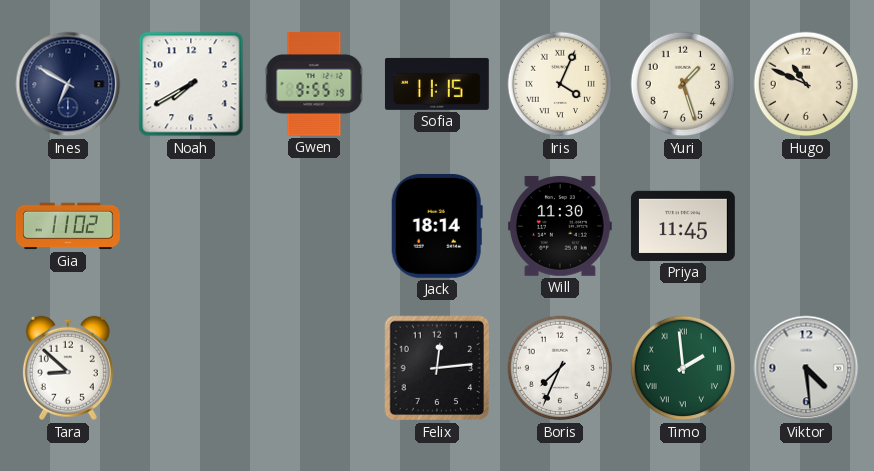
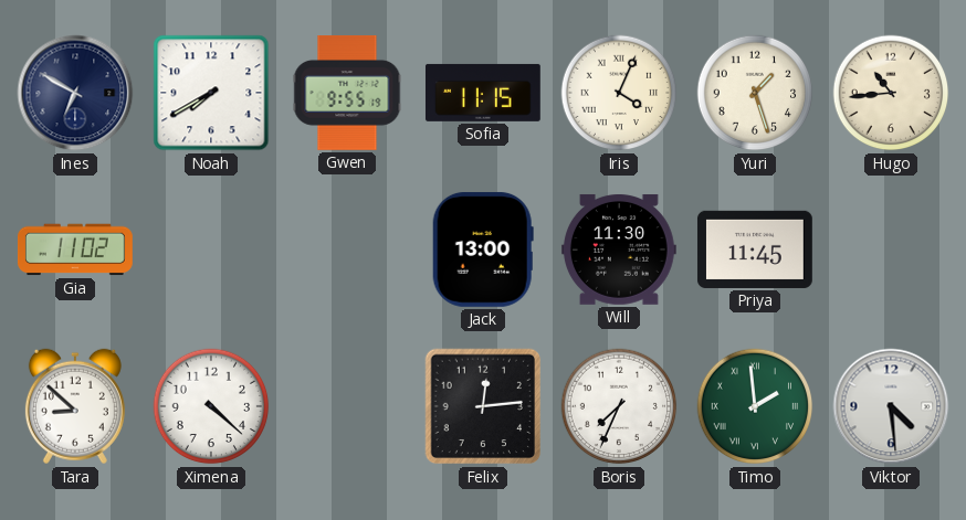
Hugo: 10:49 -> 10:44 (891, 93)
Jack: 18:14 -> 13:00 (483, 250)
Ximena: none -> 4:22 (211, 406)
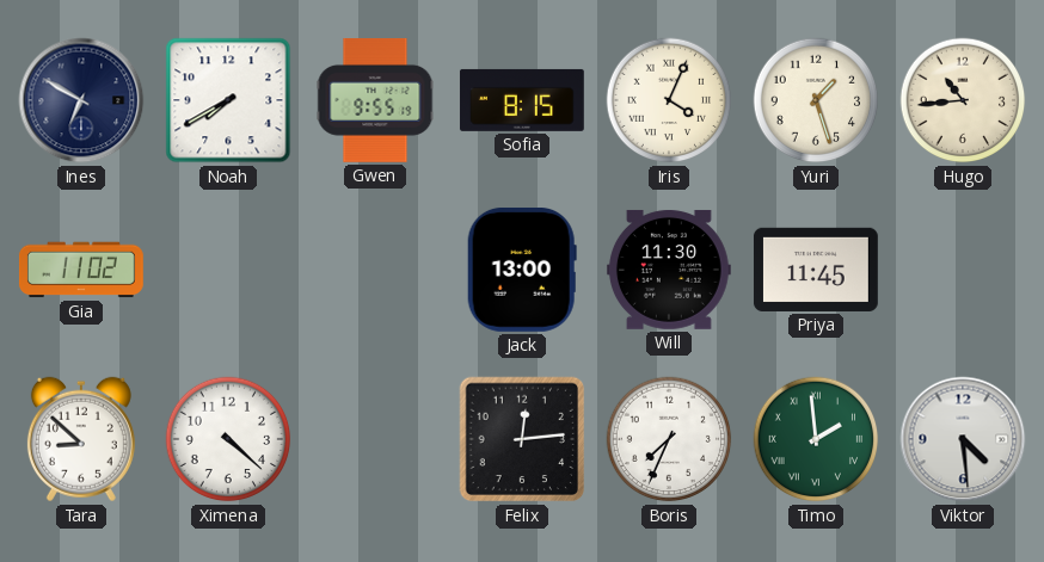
Sofia: 11:15 -> 8:15 (522, 100)
